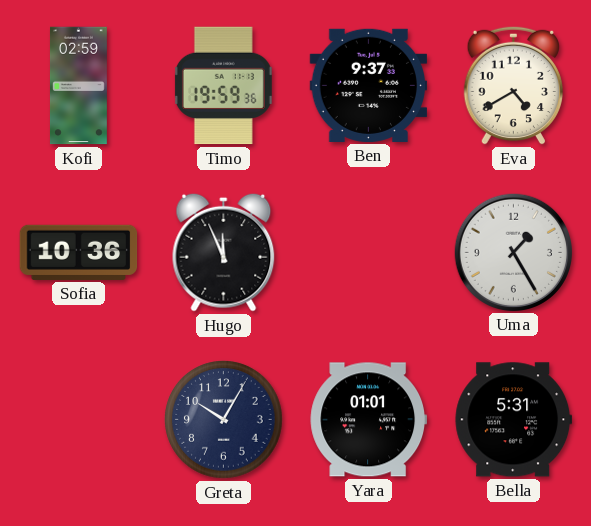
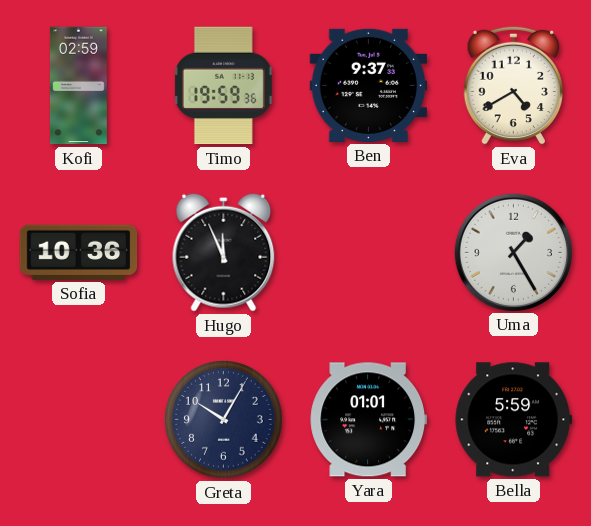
Bella: 5:31 -> 5:59 (513, 420)
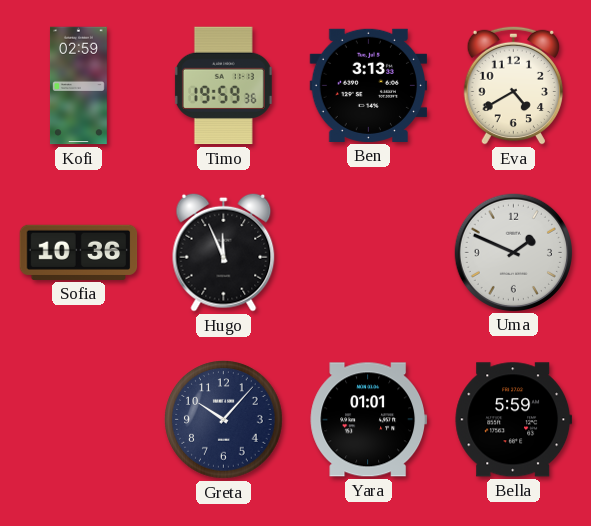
Ben: 9:37 -> 3:13 (369, 85)
Uma: 1:25 -> 1:49 (513, 252)
Greta: 10:05 -> 10:07 (224, 420)
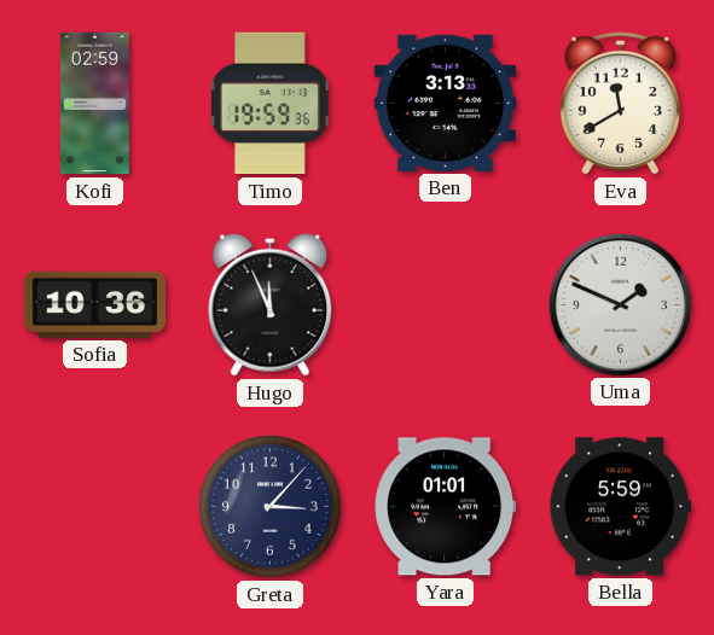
Eva: 4:40 -> 11:40 (620, 103)
Greta: 10:07 -> 3:07 (271, 507)
